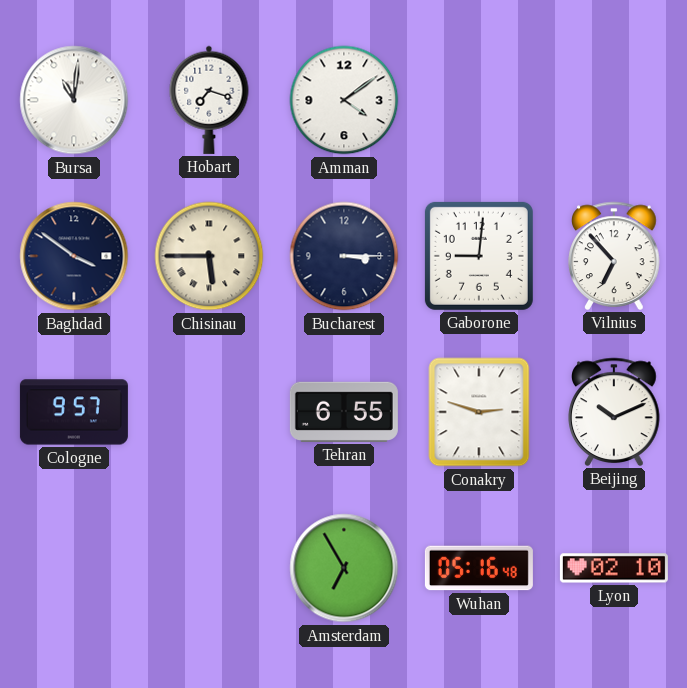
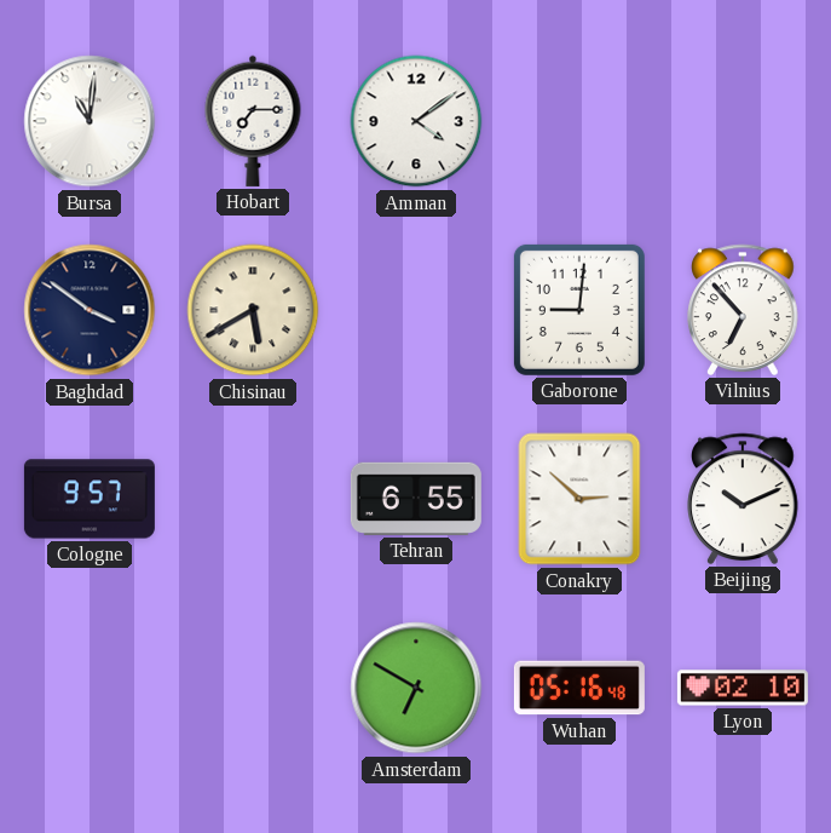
Hobart: 7:18 -> 7:15 (253, 121)
Chisinau: 5:45 -> 5:40 (253, 310)
Bucharest: 3:15 -> none (344, 256)
Conakry: 2:48 -> 2:52 (579, 499)
Amsterdam: 6:55 -> 6:50 (416, 688)
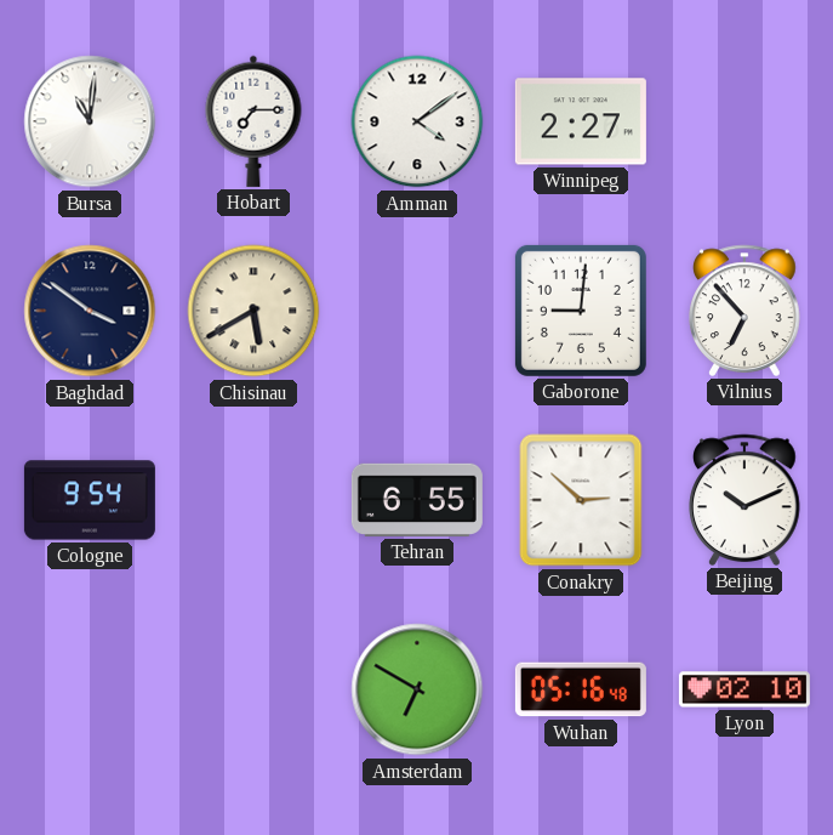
Winnipeg: none -> 2:27 (581, 121)
Cologne: 9:57 -> 9:54 (90, 500)
